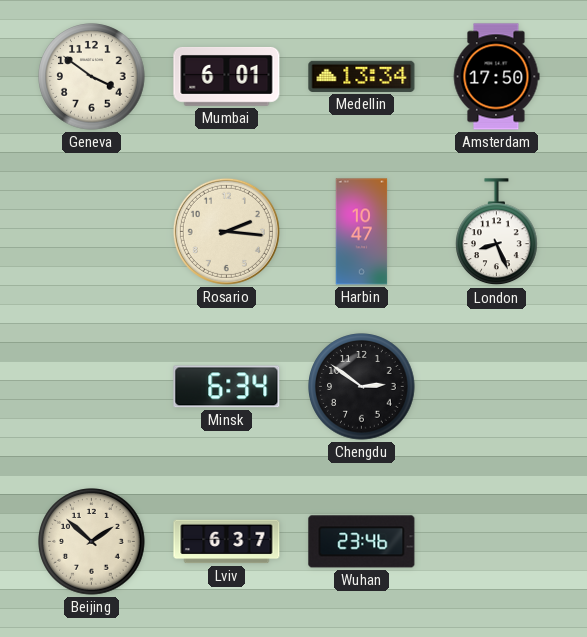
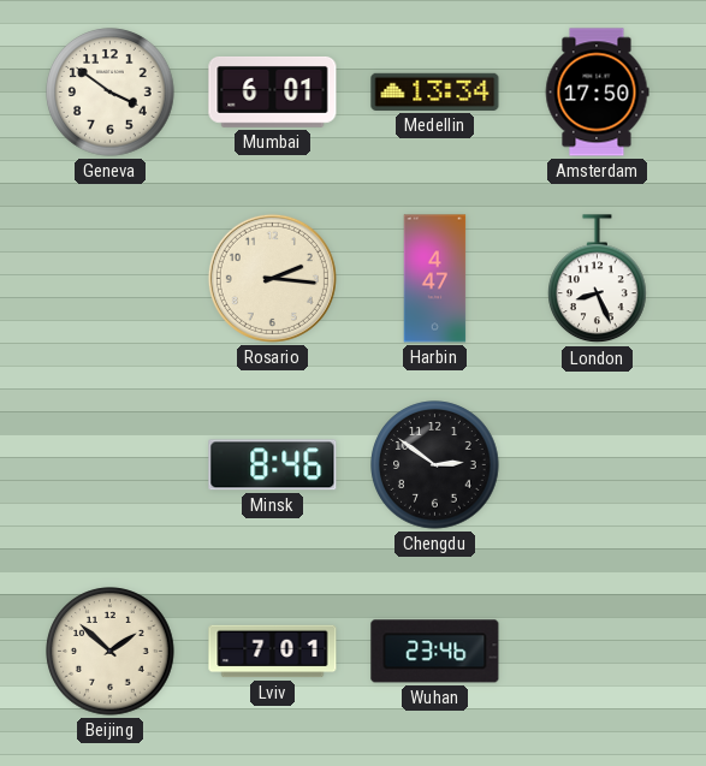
Harbin: 10:47 -> 4:47 (435, 279)
Minsk: 6:34 -> 8:46 (273, 465)
Lviv: 6:37 -> 7:01 (273, 652)
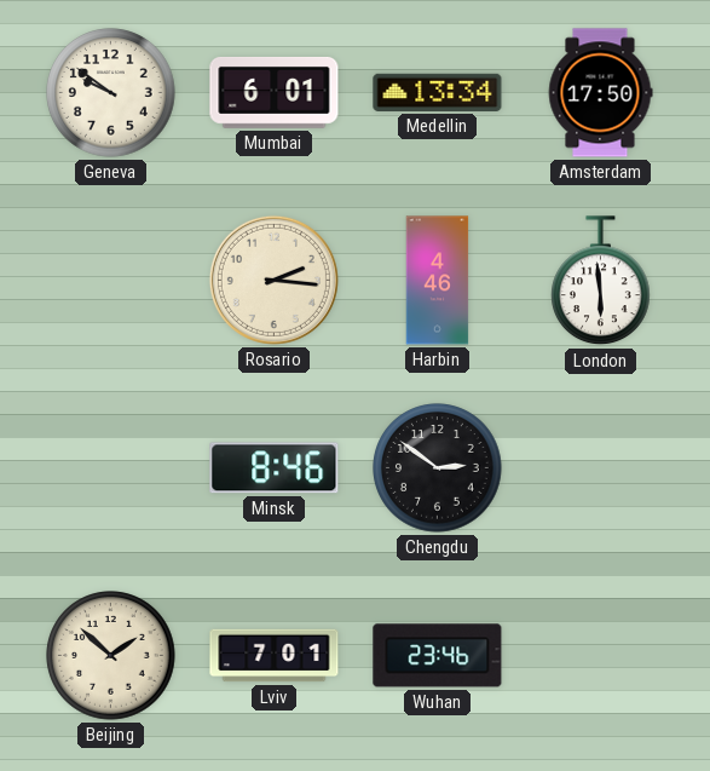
Geneva: 3:51 -> 9:51 (111, 93)
Harbin: 4:47 -> 4:46 (438, 281)
London: 8:26 -> 5:59 (601, 281)
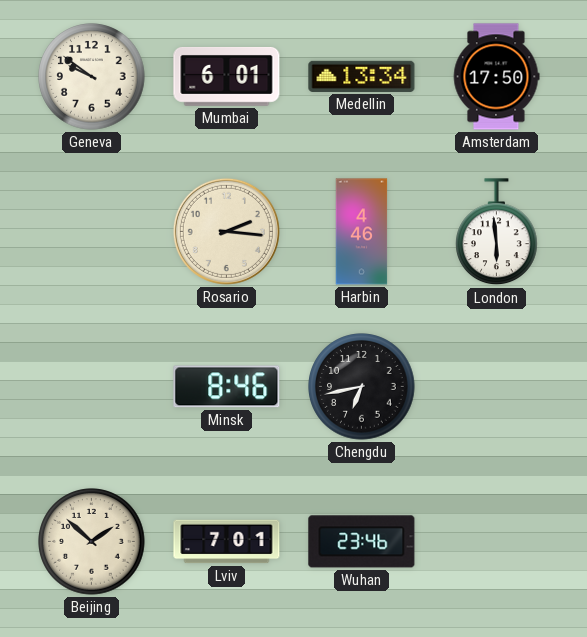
Chengdu: 2:51 -> 6:43 (362, 387)
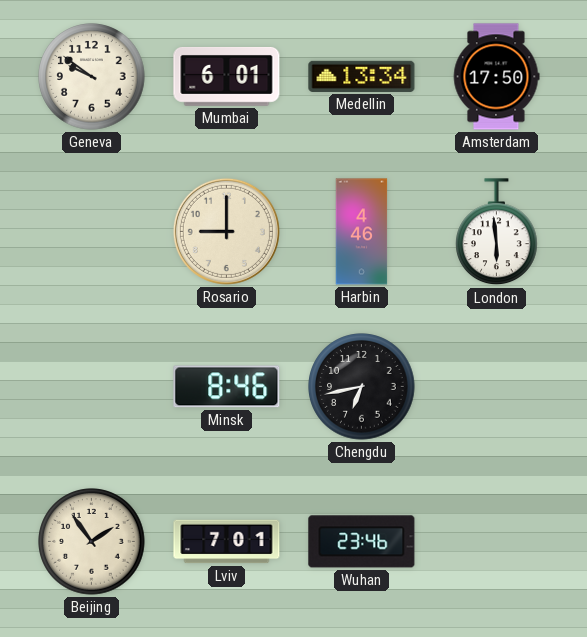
Rosario: 2:16 -> 9:00 (226, 231)
Beijing: 1:52 -> 1:54 (92, 542)
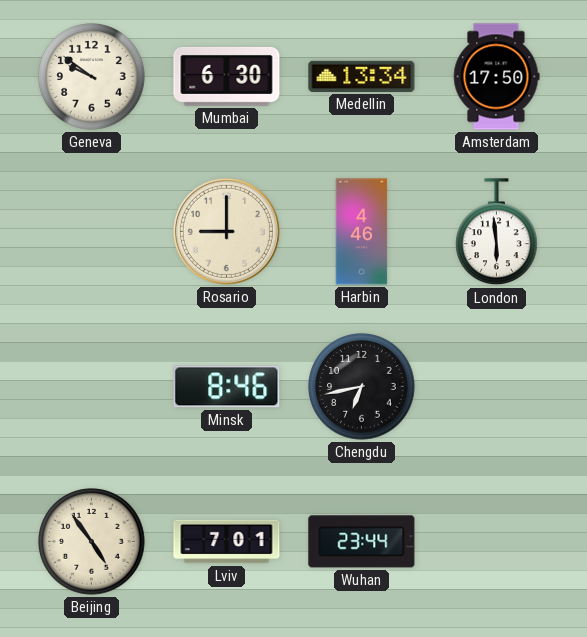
Mumbai: 6:01 -> 6:30 (227, 76)
Beijing: 1:54 -> 4:54 (92, 542)
Wuhan: 23:46 -> 23:44 (362, 542)
